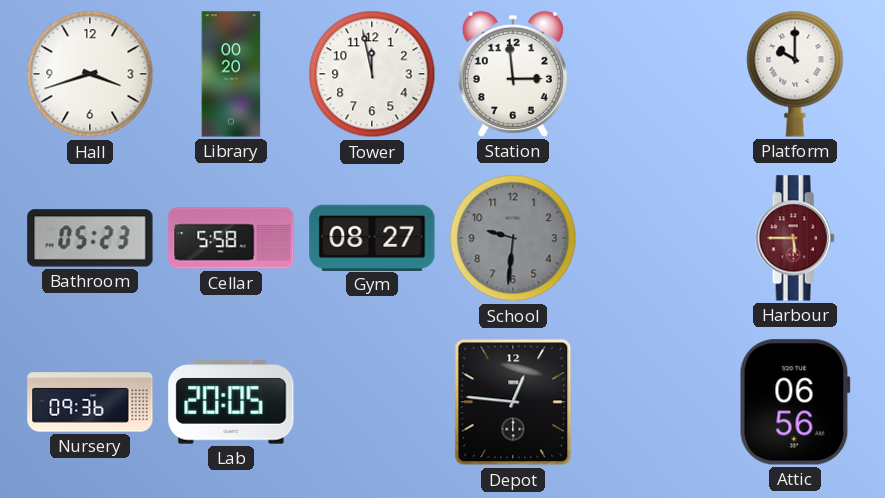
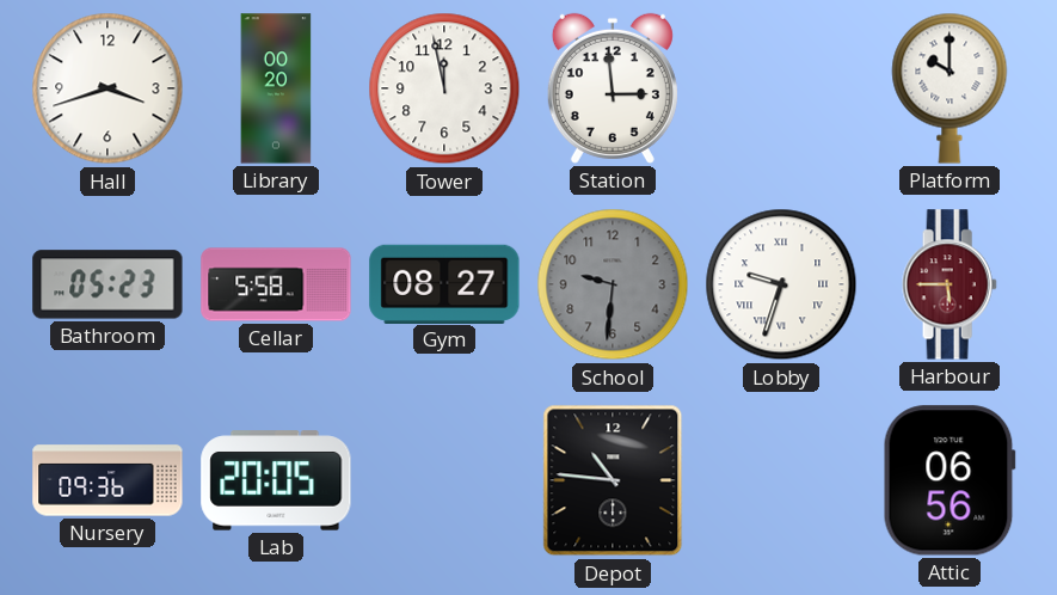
Lobby: none -> 9:33 (781, 284)
Depot: 12:46 -> 10:46 (613, 480)
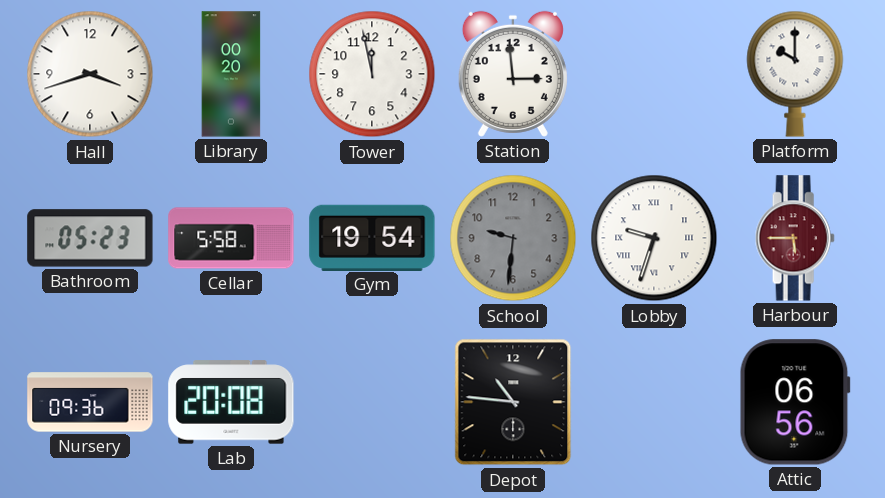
Gym: 08:27 -> 19:54 (372, 237)
Lab: 20:05 -> 20:08 (231, 402)
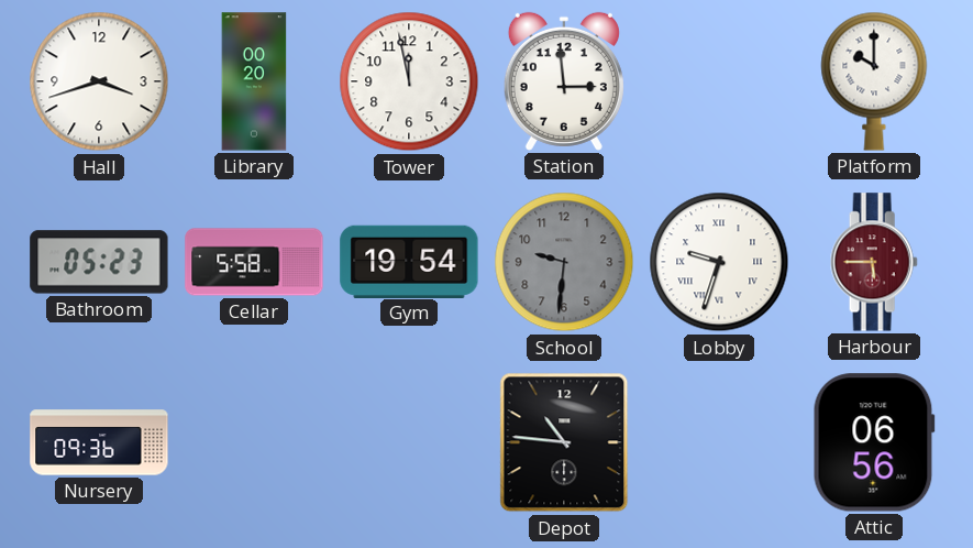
Lab: 20:08 -> none (231, 402)
